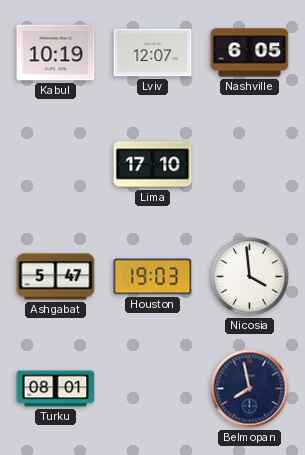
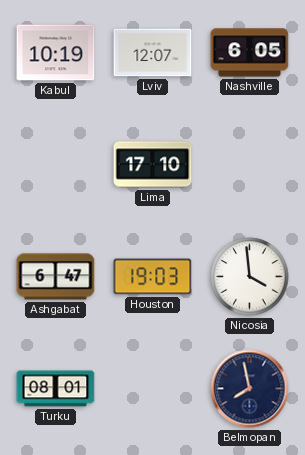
Ashgabat: 5:47 -> 6:47 (56, 277)
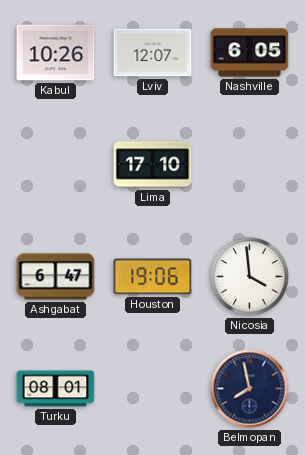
Kabul: 10:19 -> 10:26 (56, 53)
Houston: 19:03 -> 19:06 (153, 277)
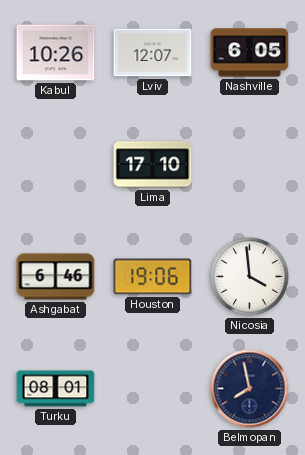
Ashgabat: 6:47 -> 6:46 (56, 277)
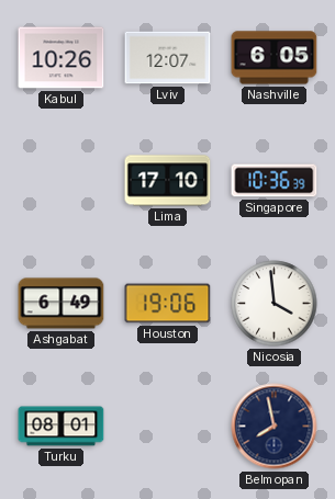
Singapore: none -> 10:36 (275, 181)
Ashgabat: 6:46 -> 6:49 (62, 304)
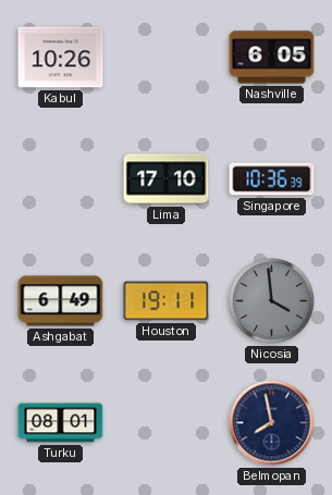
Lviv: 12:07 -> none (168, 58)
Houston: 19:06 -> 19:11 (167, 301)
Nicosia dial: white -> grey (272, 301)
